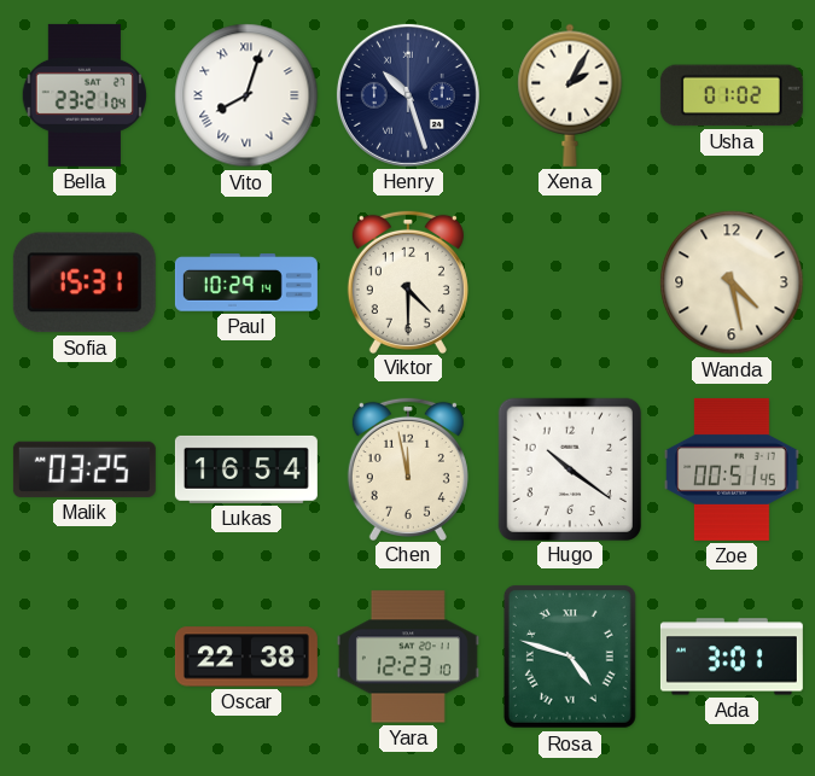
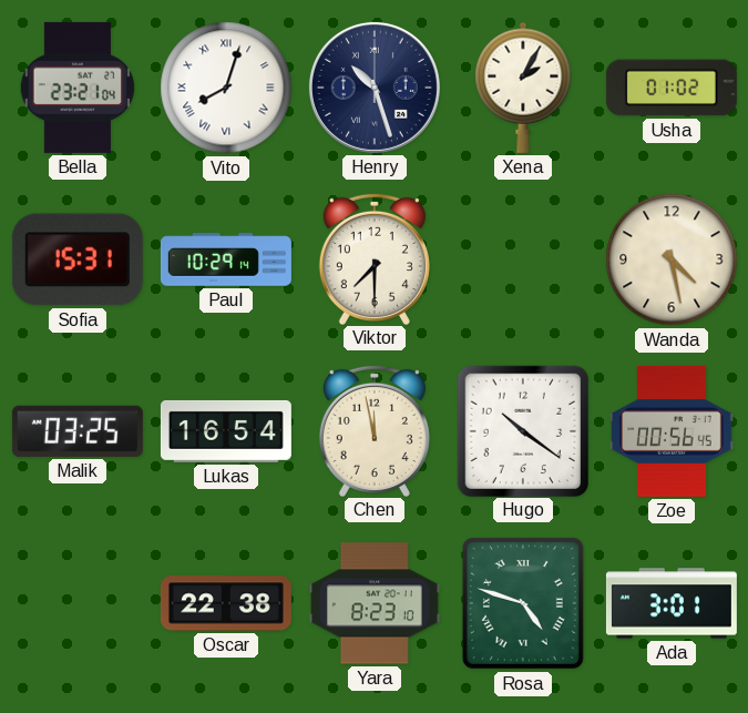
Viktor: 4:30 -> 7:30 (375, 258)
Zoe: 00:51 -> 00:56 (673, 431)
Yara: 12:23 -> 8:23 (375, 603)
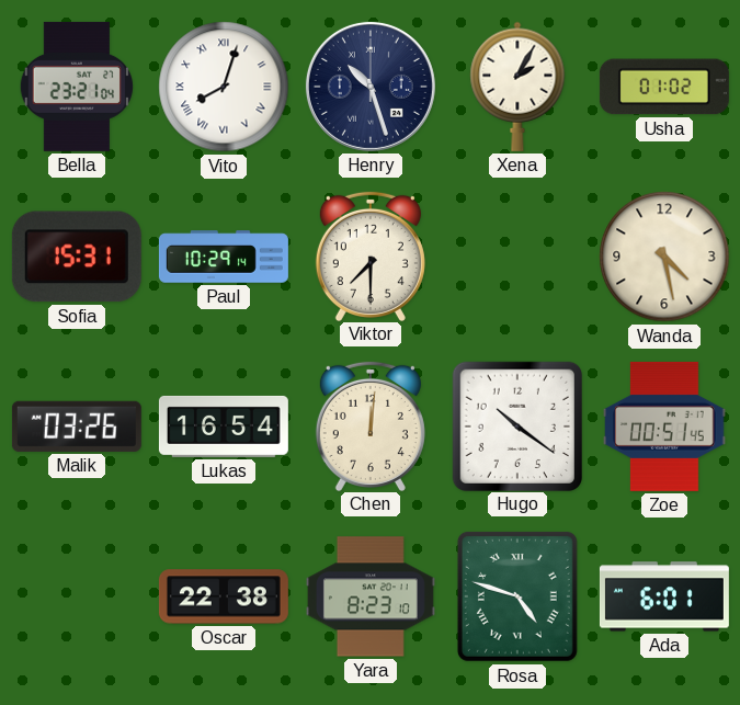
Malik: 03:25 -> 03:26 (77, 427)
Chen: 11:58 -> 12:01 (371, 425)
Zoe: 00:56 -> 00:51 (665, 427)
Ada: 3:01 -> 6:01 (664, 596)
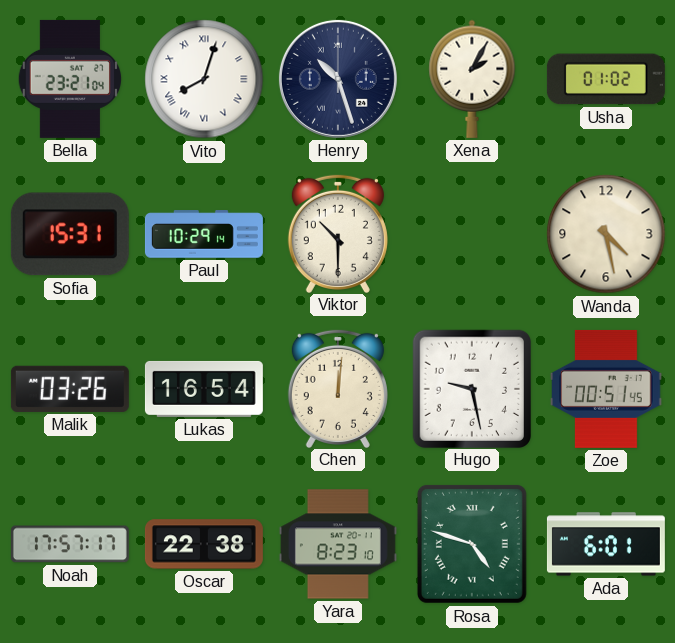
Viktor: 7:30 -> 10:30 (338, 233)
Hugo: 10:21 -> 9:28 (471, 388)
Noah: none -> 17:57 (70, 544)
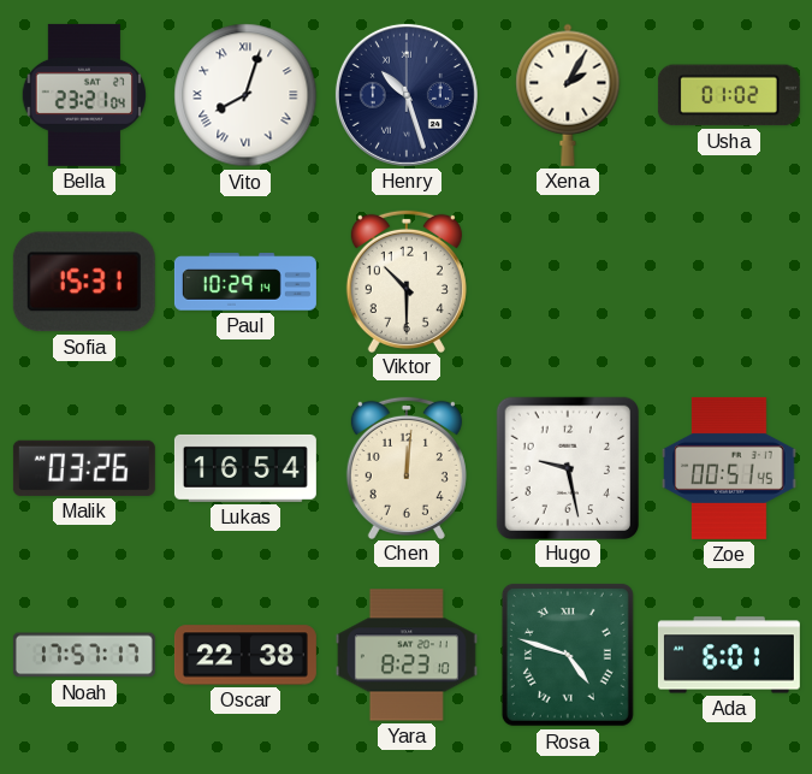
Wanda: 4:28 -> none (606, 234)
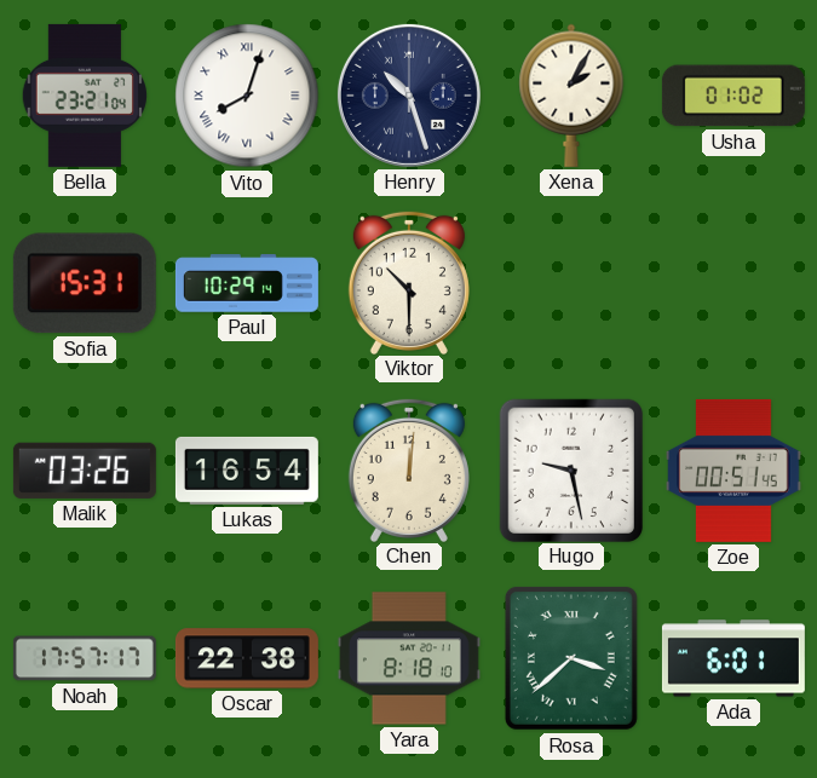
Yara: 8:23 -> 8:18 (409, 658)
Rosa: 4:48 -> 3:38 (571, 658)
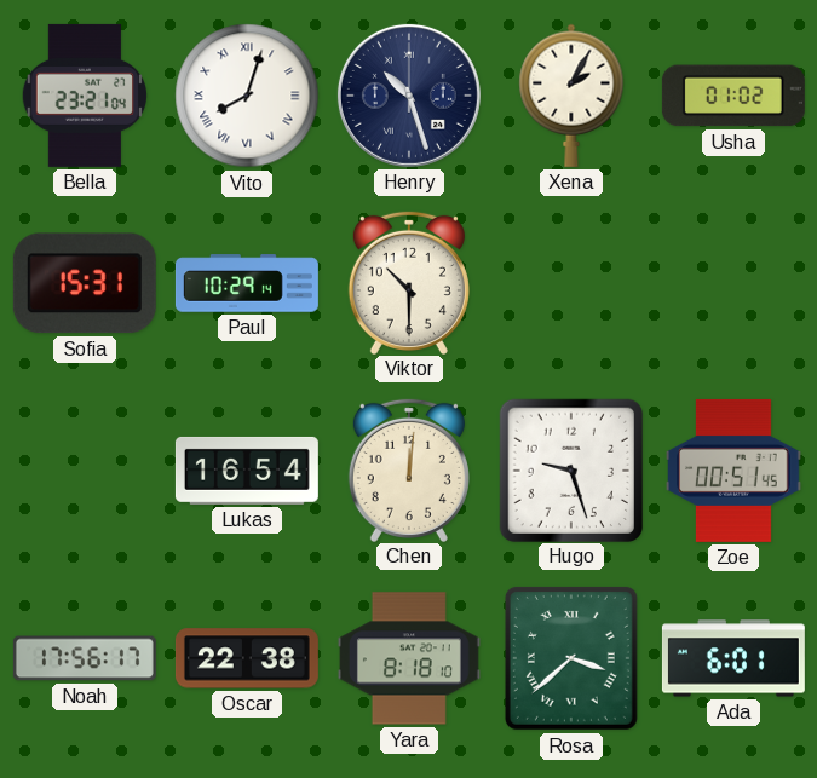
Malik: 03:26 -> none (85, 471)
Hugo: 9:28 -> 9:27 (570, 469)
Noah: 17:57 -> 17:56 (85, 658)
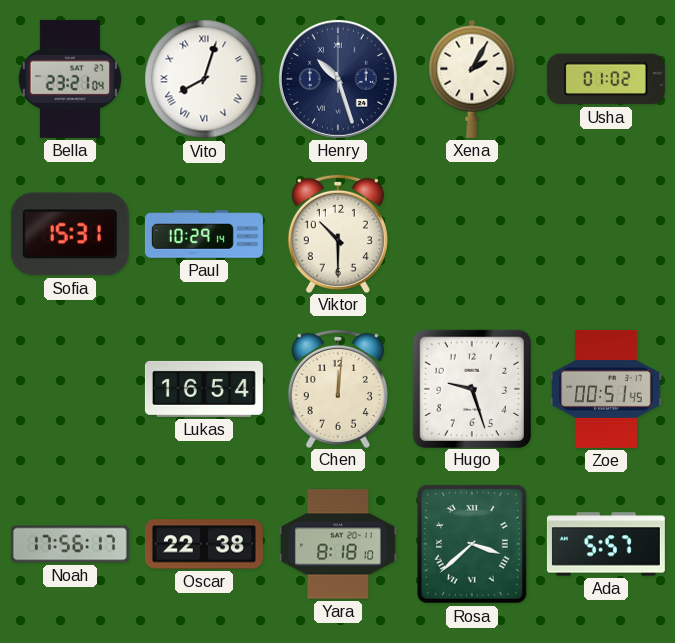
Ada: 6:01 -> 5:57 (606, 544)
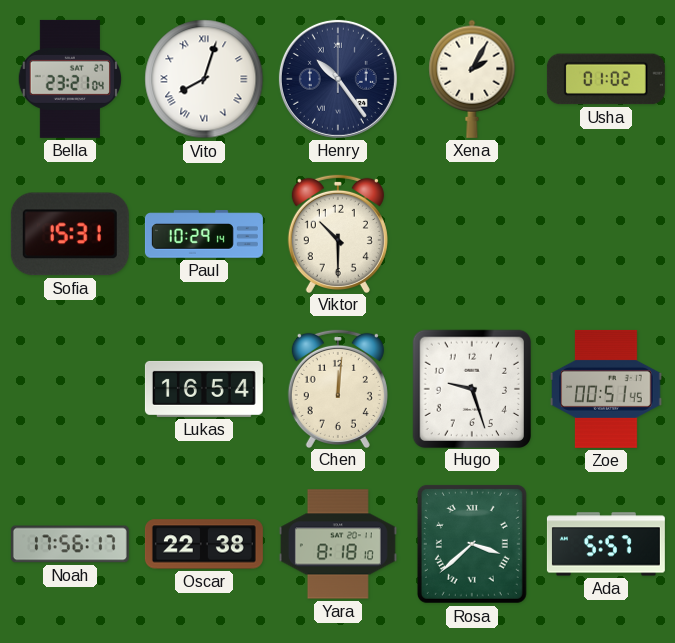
Henry: 10:27 -> 10:24 (338, 79)
